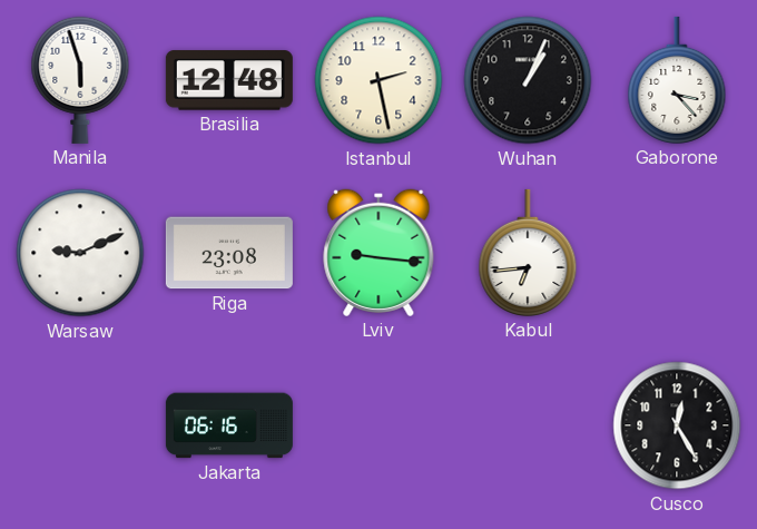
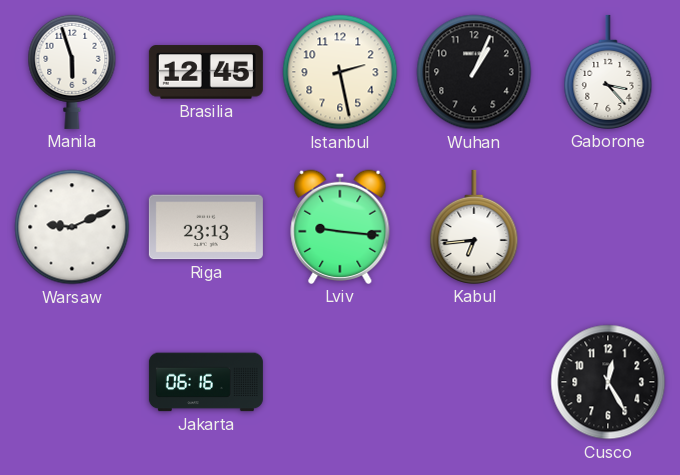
Brasilia: 12:48 -> 12:45 (206, 72)
Riga: 23:08 -> 23:13 (206, 227)
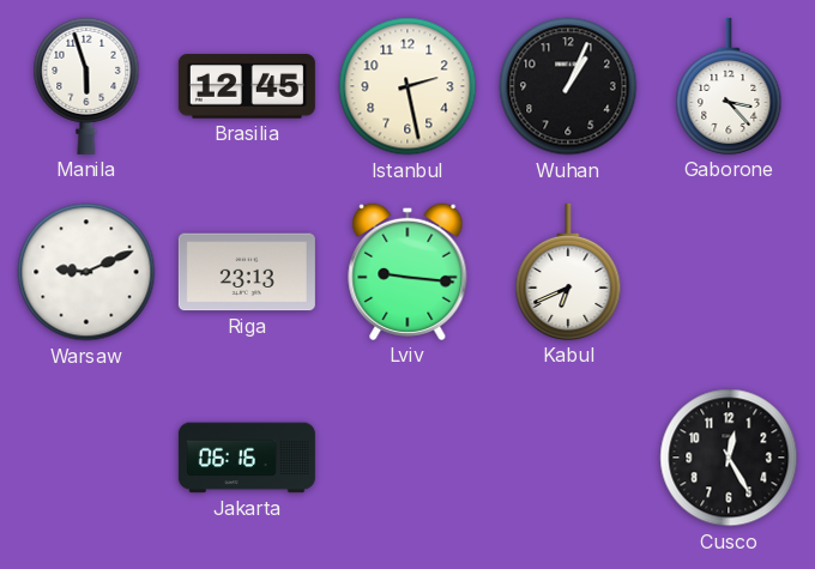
Kabul: 6:44 -> 6:41 (568, 272)
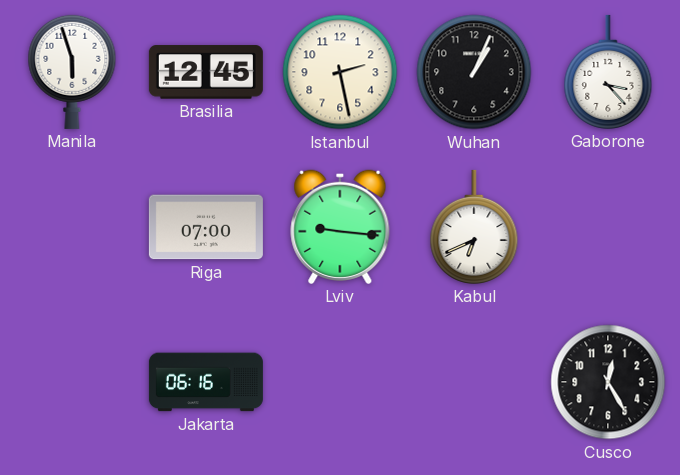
Warsaw: 9:11 -> none (86, 272)
Riga: 23:13 -> 07:00 (206, 227)
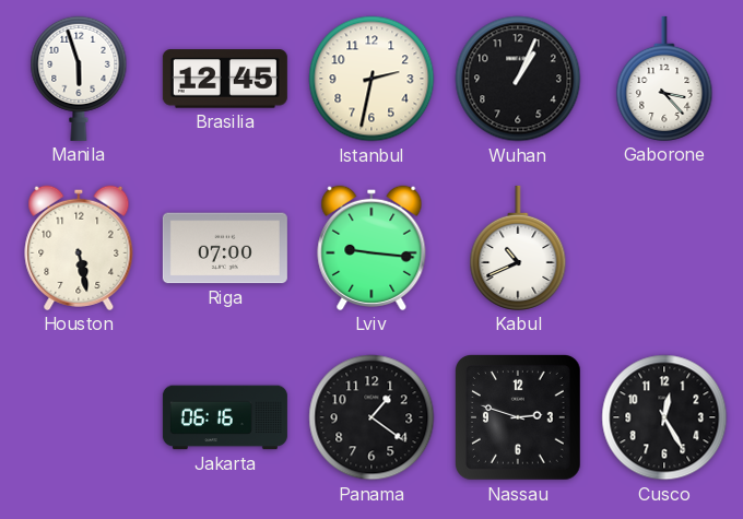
Istanbul: 2:28 -> 2:32 (371, 79)
Houston: none -> 5:28 (79, 248)
Kabul: 6:41 -> 10:41 (518, 248)
Panama: none -> 1:21 (371, 417)
Nassau: none -> 2:48 (519, 418)
